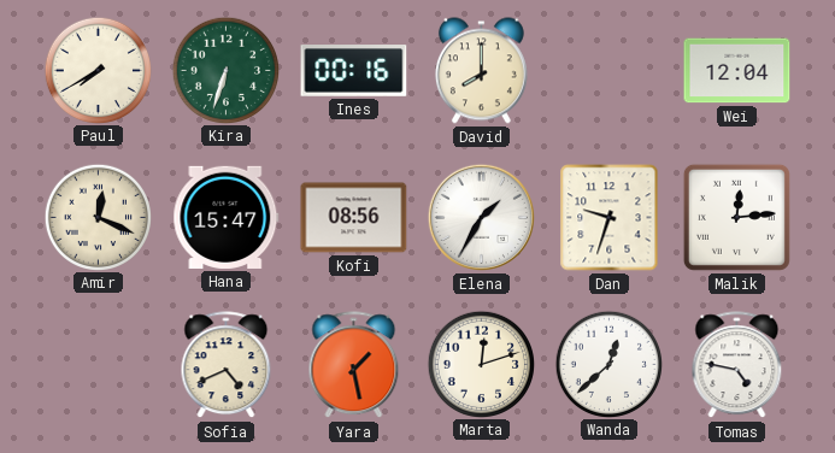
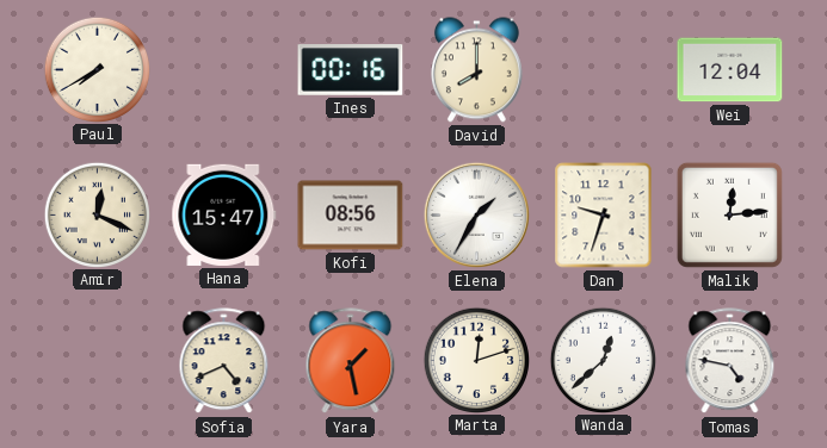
Kira: 6:33 -> none (225, 70)
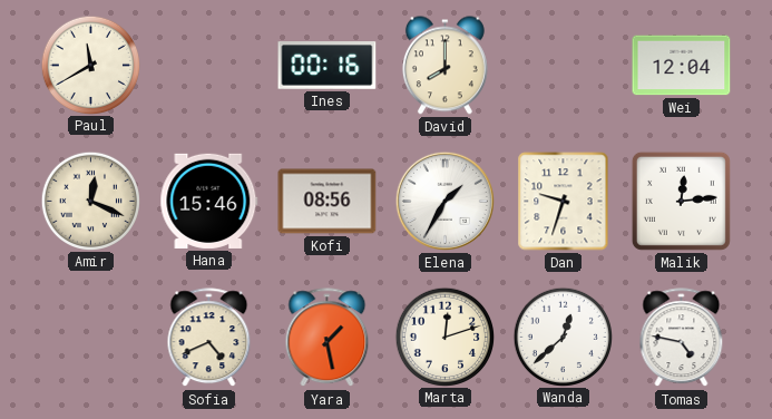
Paul: 7:40 -> 11:40 (90, 65)
Hana: 15:47 -> 15:46 (209, 201)
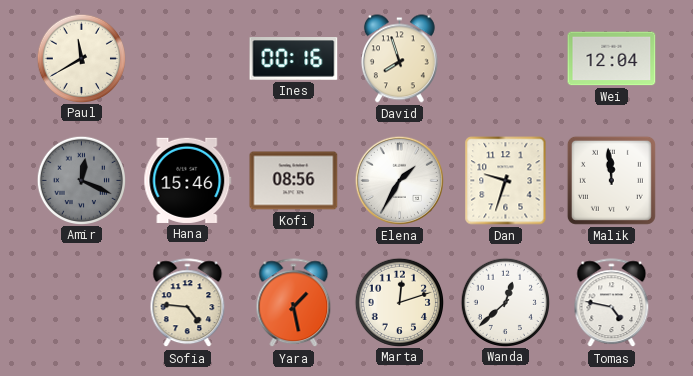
David: 8:00 -> 7:57 (399, 59)
Amir dial: cream -> grey (81, 180)
Malik: 12:14 -> 11:59 (611, 180)
Sofia: 4:41 -> 4:46 (188, 303)
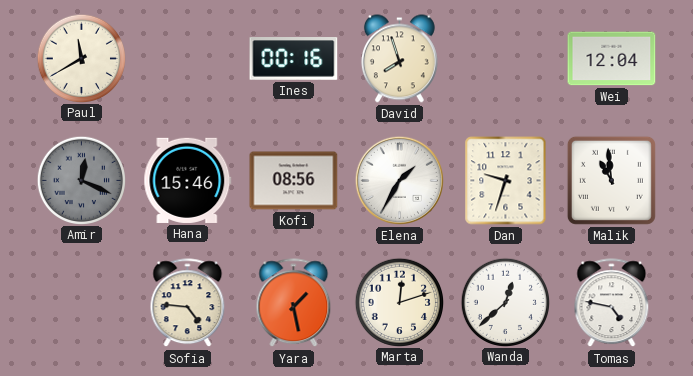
Malik: 11:59 -> 10:59 (611, 180)
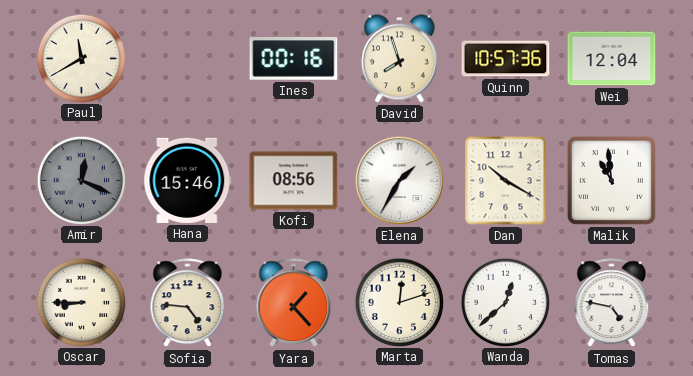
Quinn: none -> 10:57 (506, 59)
Dan: 9:33 -> 10:20 (506, 181)
Oscar: none -> 8:45 (81, 302)
Yara: 1:28 -> 1:23 (294, 303)
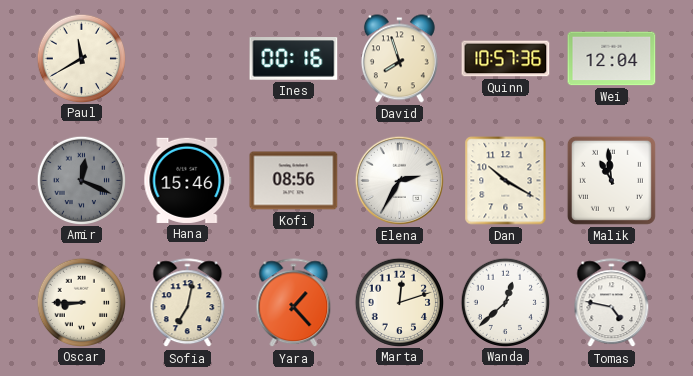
Elena: 1:35 -> 2:35 (399, 180)
Sofia: 4:46 -> 7:02 (188, 303)
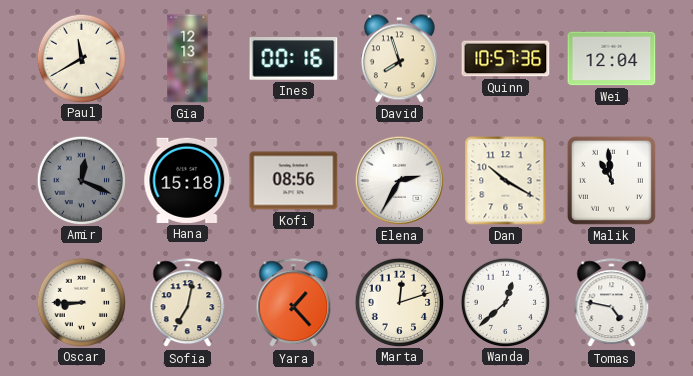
Gia: none -> 12:13 (188, 59)
Hana: 15:46 -> 15:18 (188, 180)
